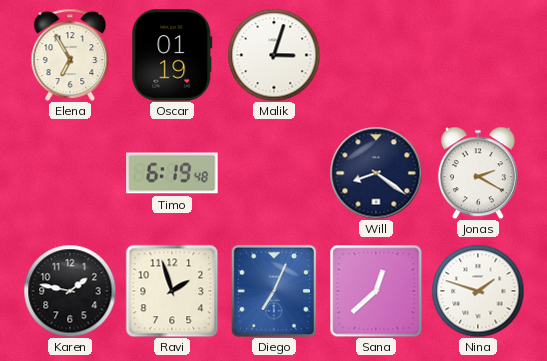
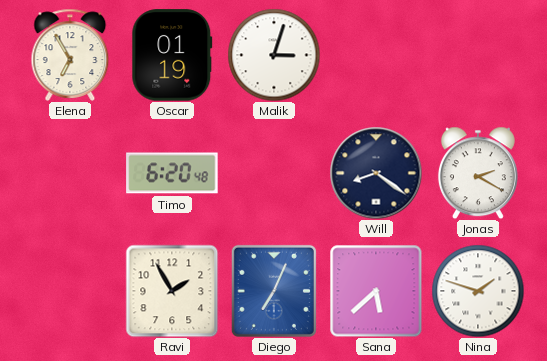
Timo: 6:19 -> 6:20 (172, 173)
Karen: 1:47 -> none (70, 291)
Ravi: 1:57 -> 1:55 (172, 291)
Sana: 12:38 -> 5:38 (376, 291)
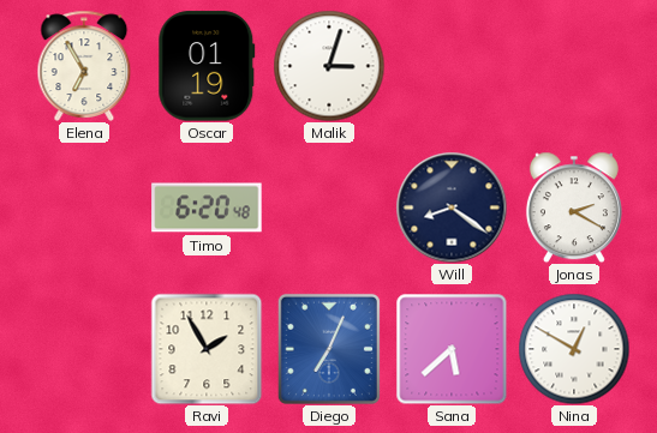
Nina: 1:48 -> 12:50 (574, 349)
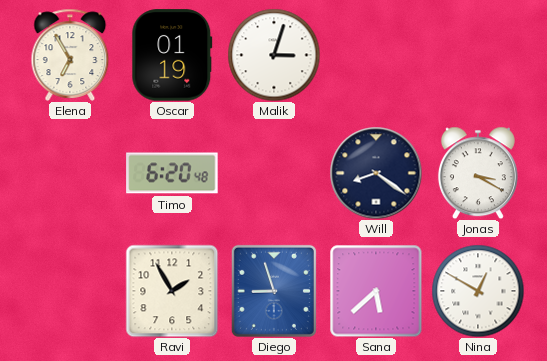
Jonas: 2:20 -> 3:20 (478, 173)
Diego: 7:04 -> 8:57 (274, 291)
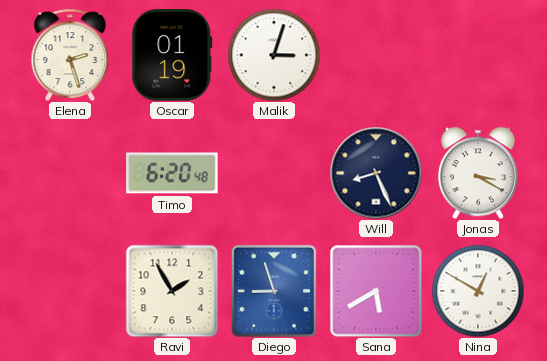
Elena: 6:55 -> 2:27 (70, 55)
Will: 8:21 -> 8:26 (376, 173)
Sana: 5:38 -> 5:40 (376, 291)
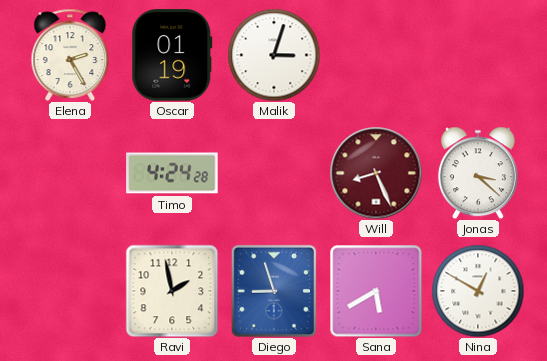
Elena: 2:27 -> 2:25 (70, 55)
Timo: 6:20 -> 4:24 (172, 173)
Will dial: navy -> burgundy (376, 173)
Jonas: 3:20 -> 3:22 (478, 173)
Ravi: 1:55 -> 1:58 (172, 291)
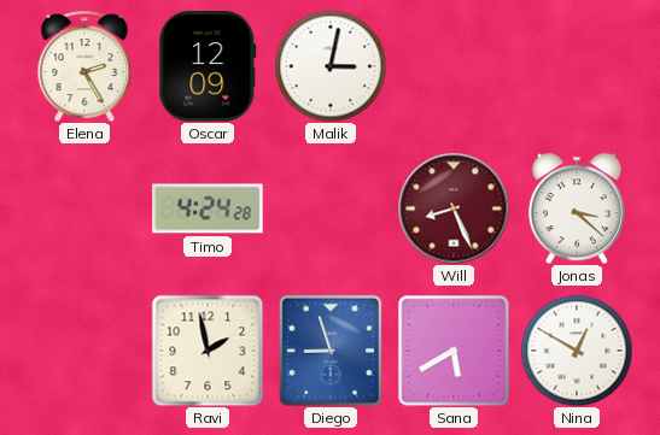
Oscar: 01:19 -> 12:09 (208, 66)
Malik: 3:03 -> 3:02 (331, 66)
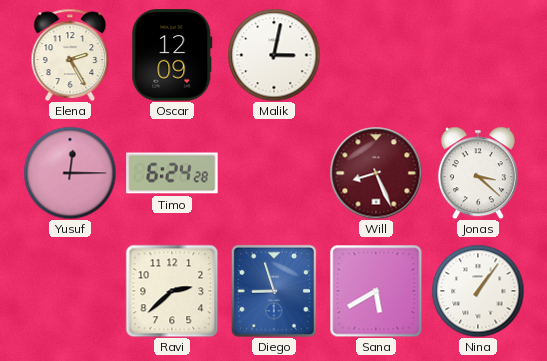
Yusuf: none -> 12:15 (70, 173)
Timo: 4:24 -> 6:24 (172, 173)
Ravi: 1:58 -> 2:38 (172, 291)
Nina: 12:50 -> 1:06 (478, 291)
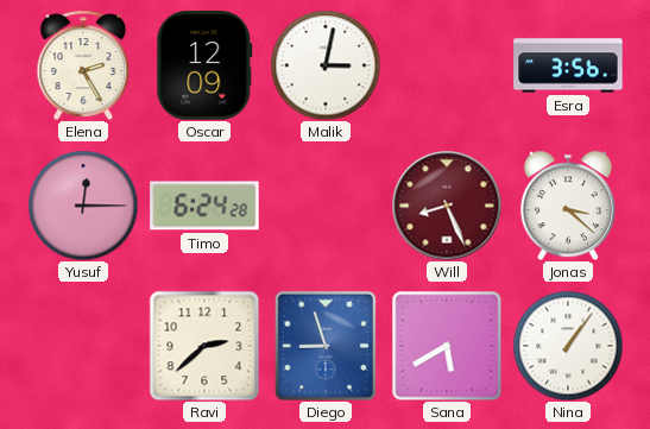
Esra: none -> 3:56 (568, 65)
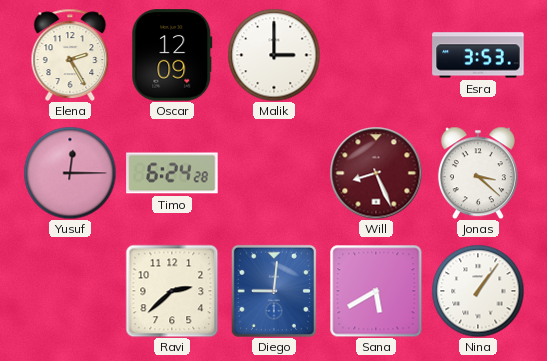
Malik: 3:02 -> 3:00 (274, 55)
Esra: 3:56 -> 3:53 (478, 55)
Diego: 8:57 -> 9:01 (274, 291)
